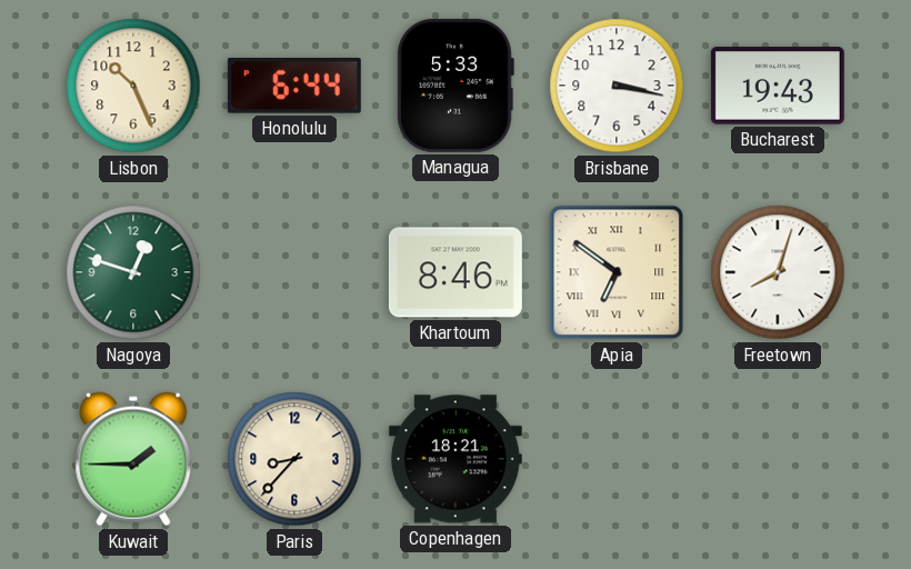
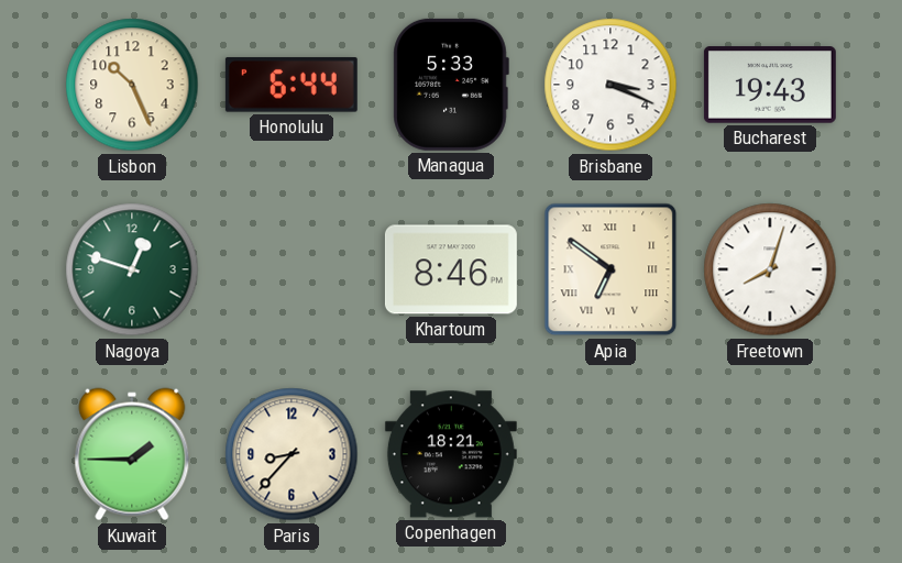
Brisbane: 3:17 -> 3:19 (610, 85)
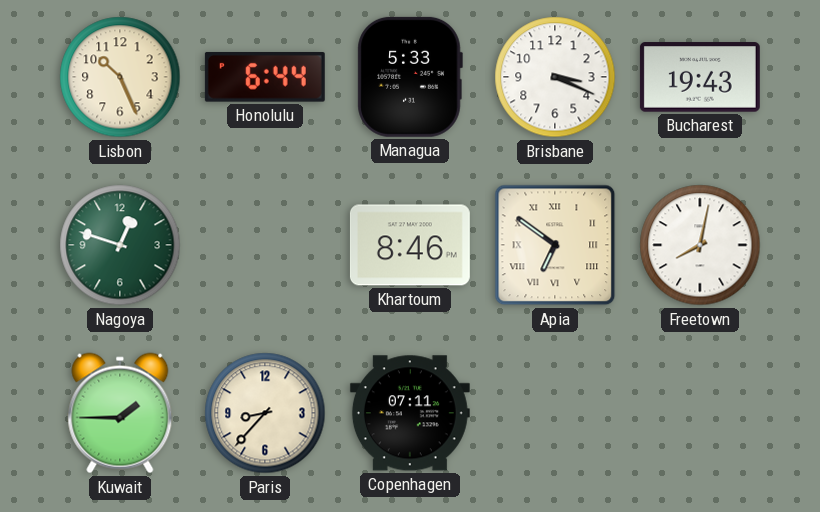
Freetown: 8:03 -> 8:02 (700, 245)
Copenhagen: 18:21 -> 07:11 (410, 413)
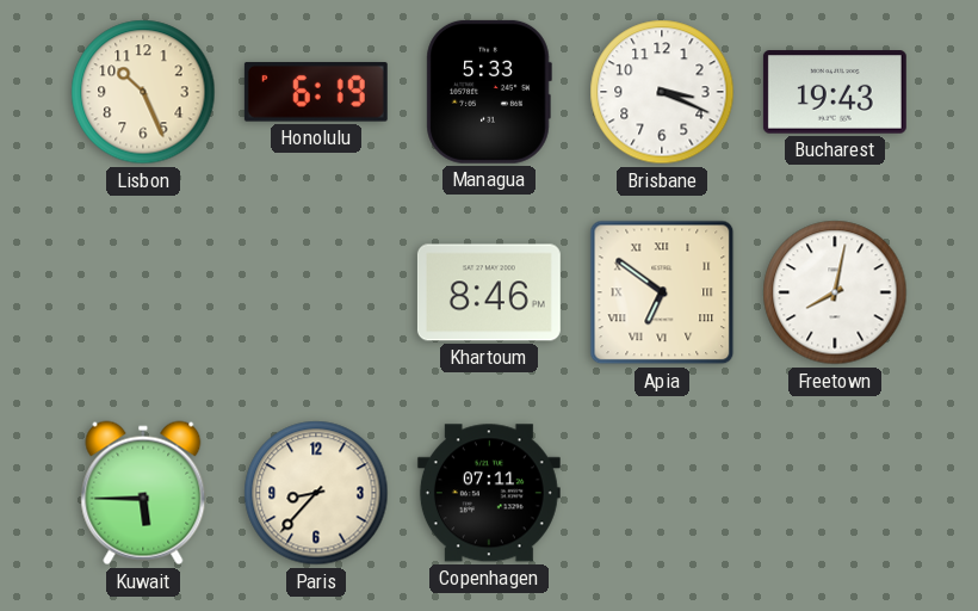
Honolulu: 6:44 -> 6:19 (316, 92)
Nagoya: 12:48 -> none (120, 245)
Kuwait: 1:45 -> 5:45 (143, 493)
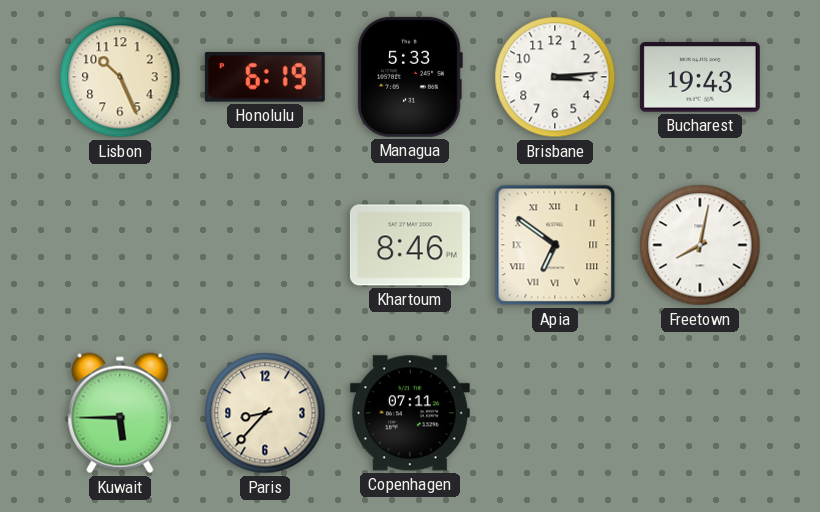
Brisbane: 3:19 -> 3:14 (555, 77)
